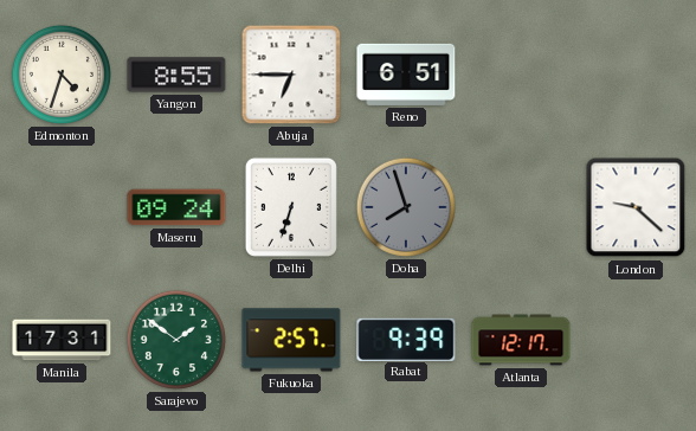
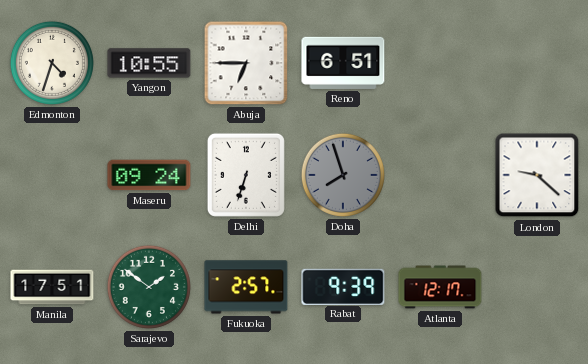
Yangon: 8:55 -> 10:55 (149, 63)
Manila: 17:31 -> 17:51 (52, 287)
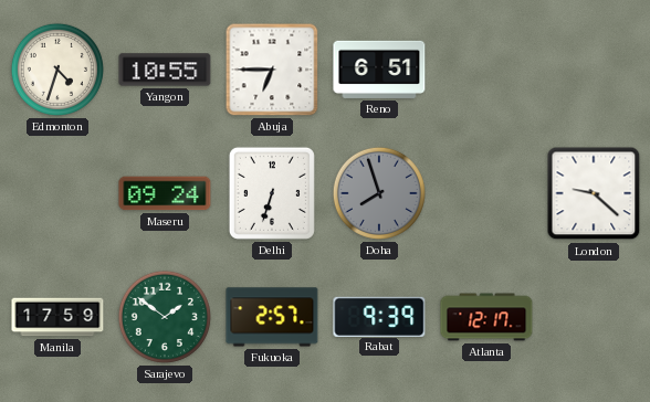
Manila: 17:51 -> 17:59 (57, 317)
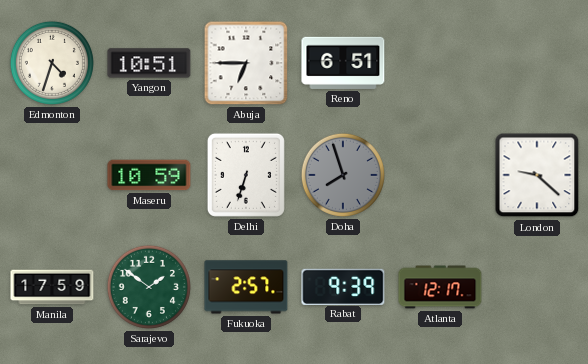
Yangon: 10:55 -> 10:51 (149, 63)
Maseru: 09:24 -> 10:59 (149, 175)
